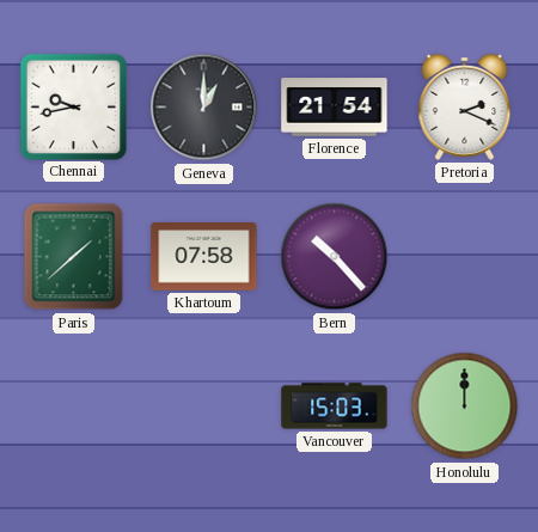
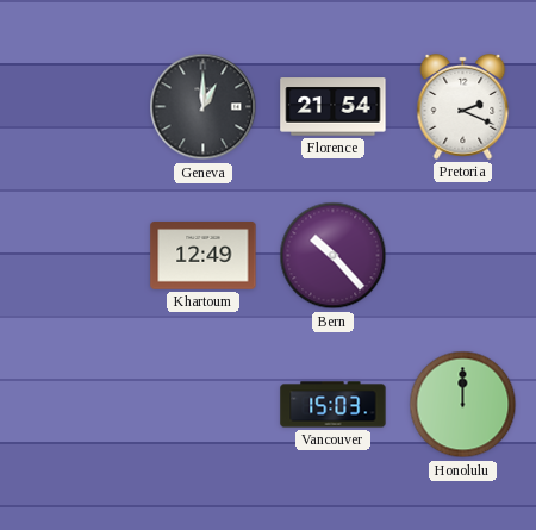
Chennai: 9:43 -> none (73, 106)
Paris: 1:38 -> none (74, 257)
Khartoum: 07:58 -> 12:49 (204, 256)
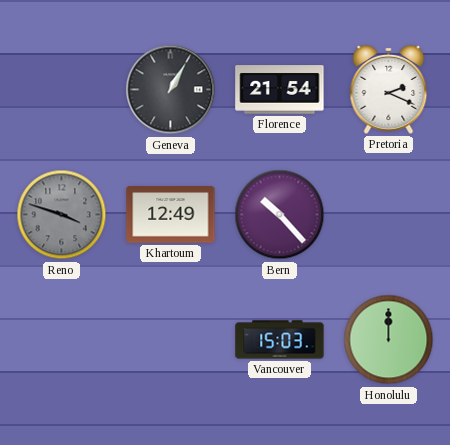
Geneva: 1:00 -> 1:05 (171, 90)
Reno: none -> 3:48 (62, 215)
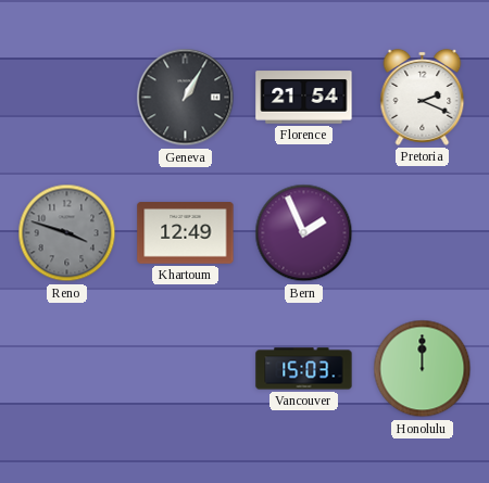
Bern: 10:23 -> 1:56 (304, 233)
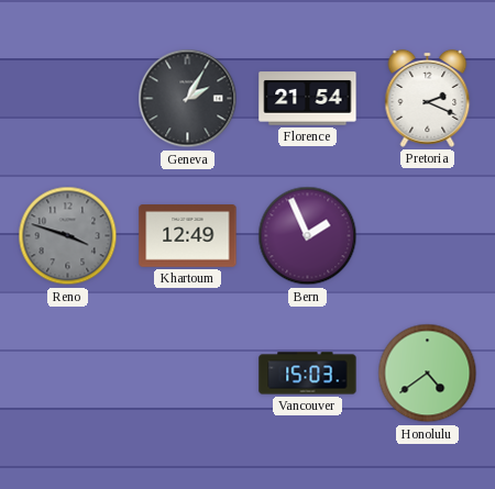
Geneva: 1:05 -> 2:05 (188, 99)
Honolulu: 12:00 -> 4:39 (428, 374)
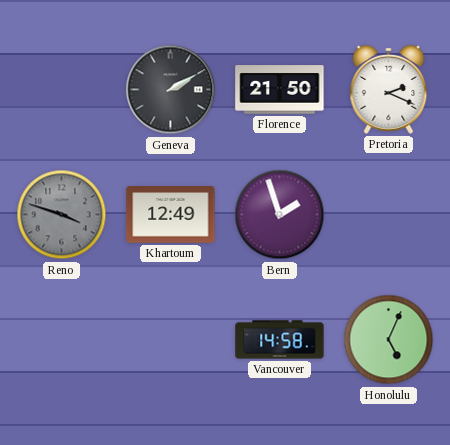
Geneva: 2:05 -> 2:10 (171, 90)
Florence: 21:54 -> 21:50 (280, 90)
Bern: 1:56 -> 1:57 (280, 215)
Vancouver: 15:03 -> 14:58 (280, 340)
Honolulu: 4:39 -> 5:04 (389, 340)
